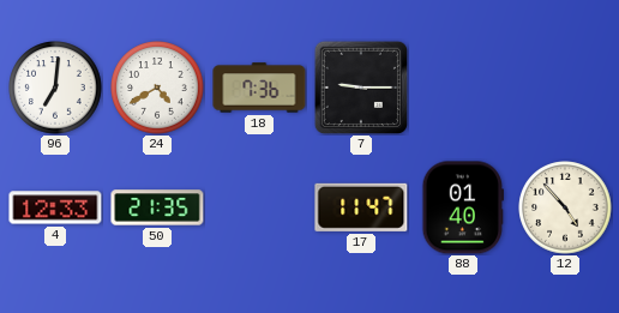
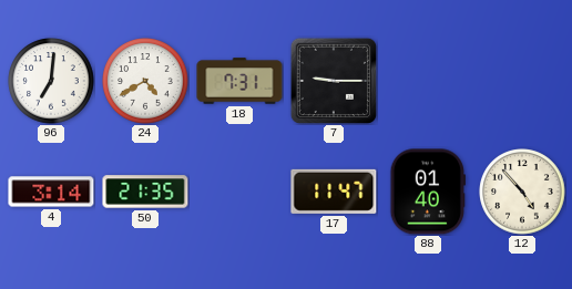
18: 7:36 -> 7:31 (239, 81)
4: 12:33 -> 3:14 (51, 192)
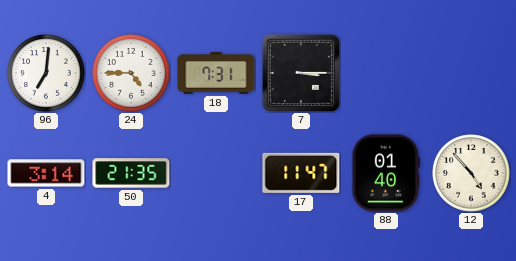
24: 4:40 -> 4:45 (131, 73)
7: 9:15 -> 3:15 (300, 72)
